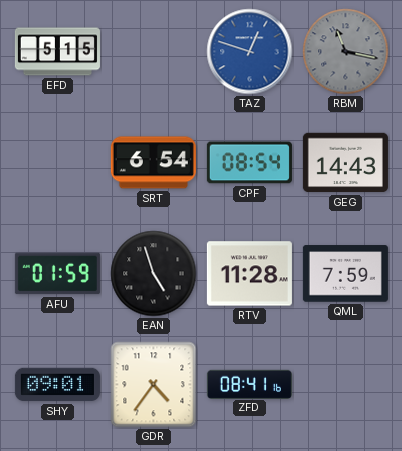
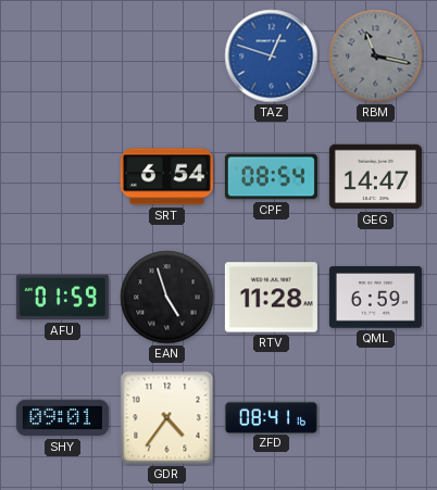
EFD: 5:15 -> none (57, 52)
GEG: 14:43 -> 14:47 (375, 177)
QML: 7:59 -> 6:59 (375, 298)
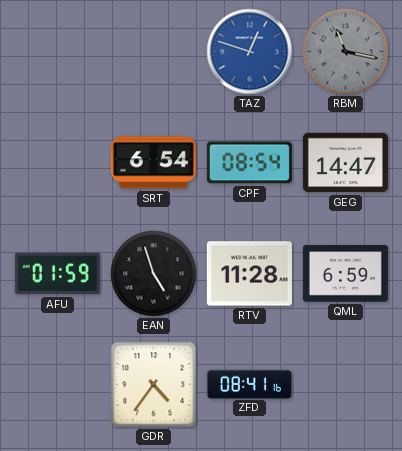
SHY: 09:01 -> none (62, 418)
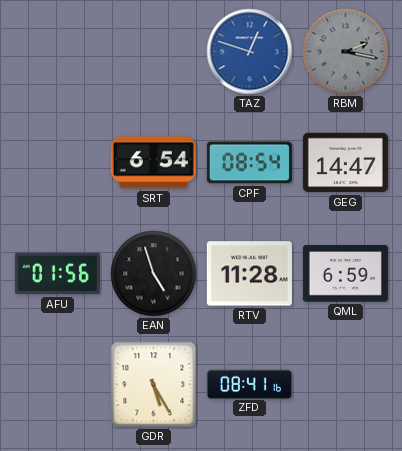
RBM: 11:17 -> 2:17 (346, 52)
AFU: 01:59 -> 01:56 (57, 274)
GDR: 4:36 -> 5:25 (154, 385)
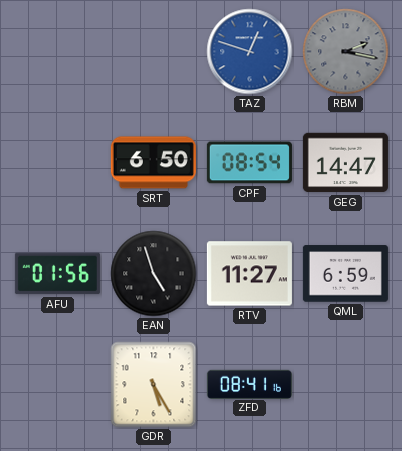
SRT: 6:54 -> 6:50 (153, 163)
RTV: 11:28 -> 11:27 (249, 274)
